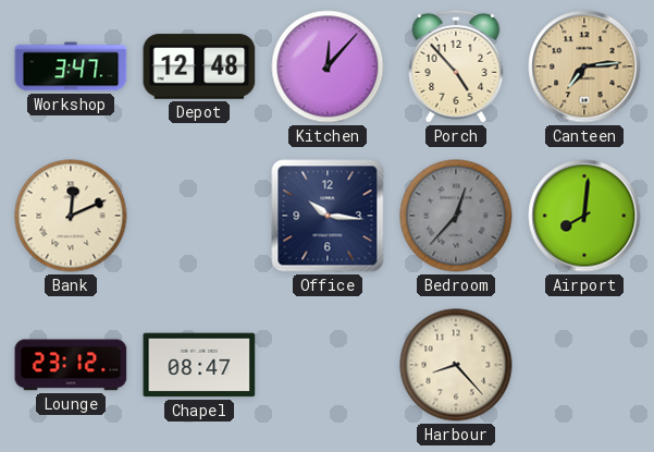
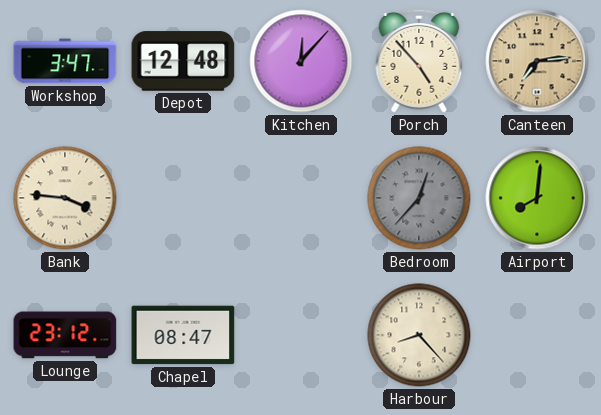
Bank: 12:11 -> 3:46 (65, 198)
Office: 10:16 -> none (328, 216)
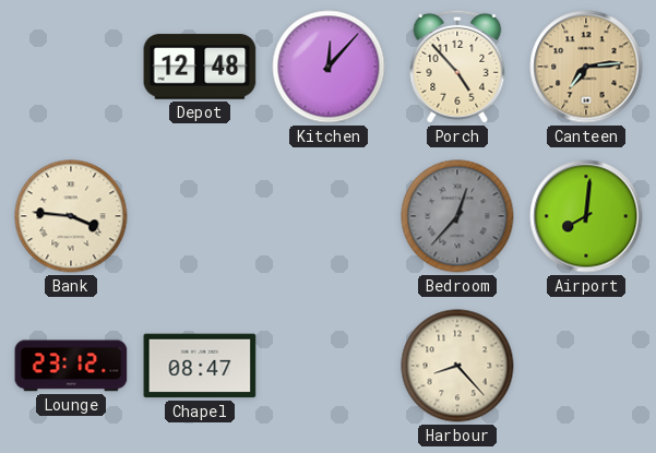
Workshop: 3:47 -> none (65, 61)
